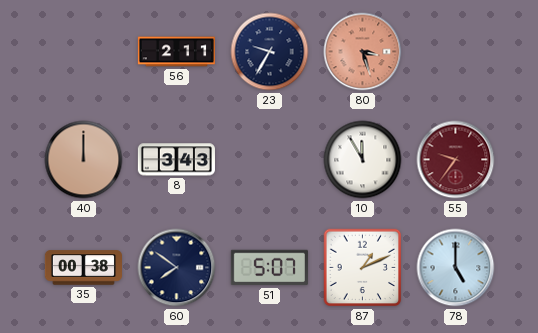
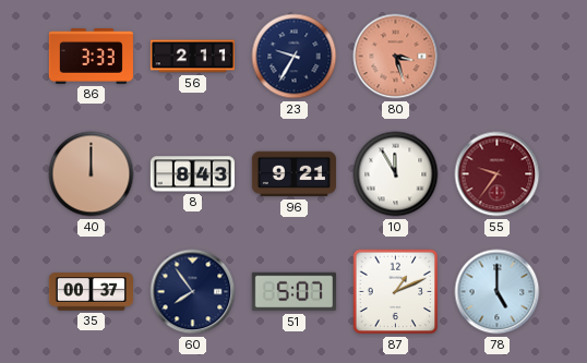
86: none -> 3:33 (91, 56)
8: 3:43 -> 8:43 (192, 174)
96: none -> 9:21 (293, 174)
35: 00:38 -> 00:37 (91, 292)
60: 7:51 -> 7:54 (193, 292)
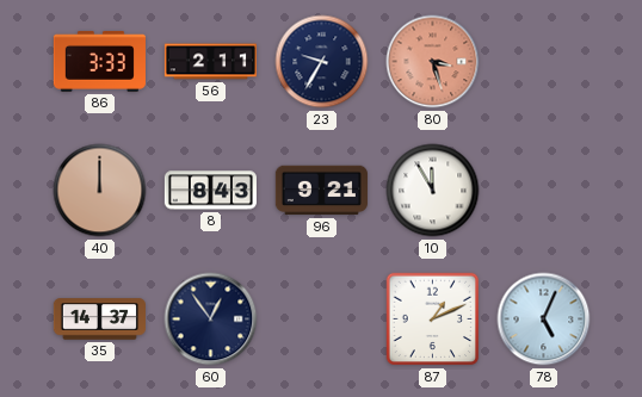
55: 9:36 -> none (498, 174)
35: 00:37 -> 14:37 (99, 320)
60: 7:54 -> 12:54 (211, 320)
51: 5:07 -> none (293, 292)
78: 5:00 -> 5:04 (544, 320)
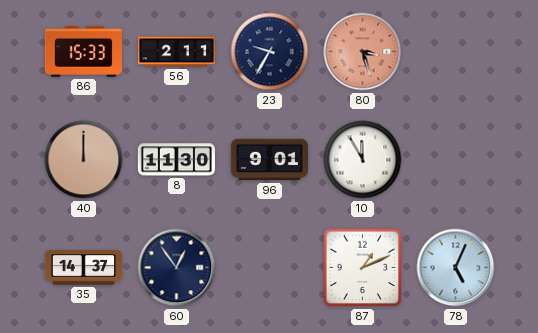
86: 3:33 -> 15:33 (83, 51)
8: 8:43 -> 11:30 (176, 160)
96: 9:21 -> 9:01 (269, 160)
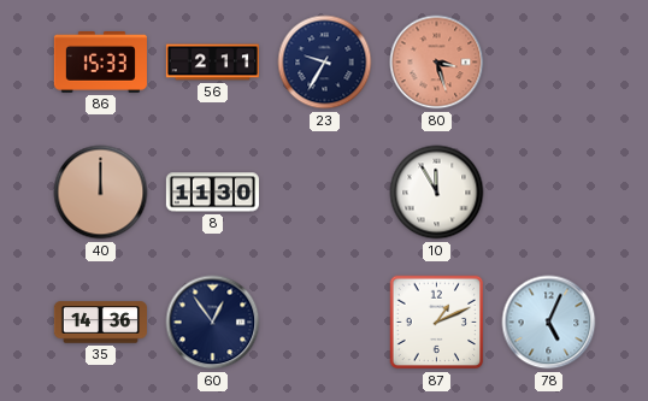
96: 9:01 -> none (269, 160)
35: 14:37 -> 14:36 (100, 323)
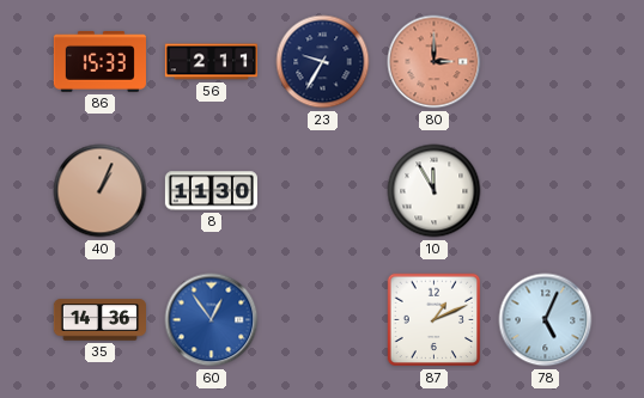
80: 3:27 -> 3:00 (435, 62)
40: 12:00 -> 1:04 (101, 191)
60 dial: navy -> blue (212, 320)
